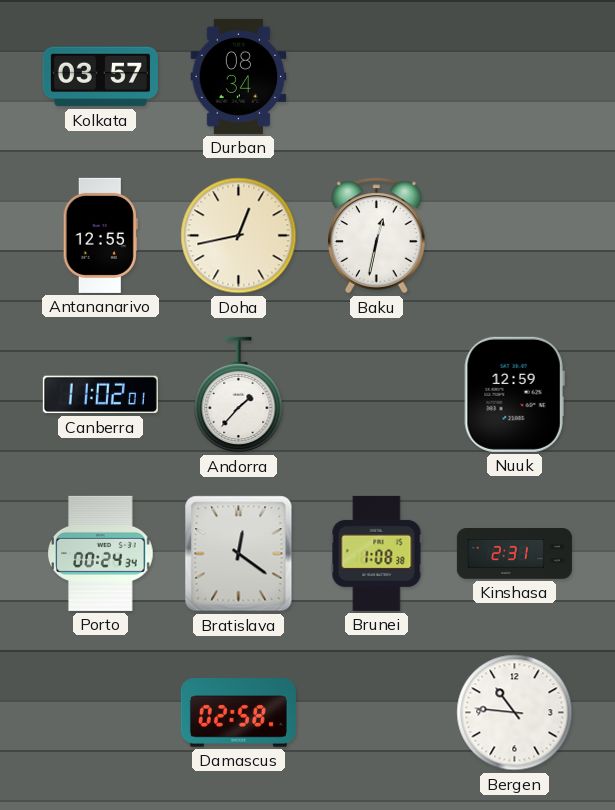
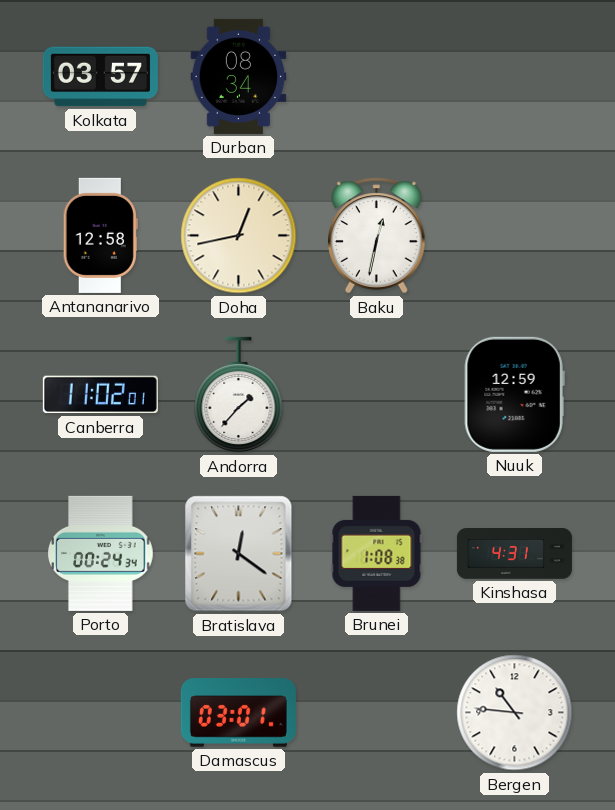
Antananarivo: 12:55 -> 12:58 (100, 235)
Kinshasa: 2:31 -> 4:31 (514, 554)
Damascus: 02:58 -> 03:01 (238, 713)
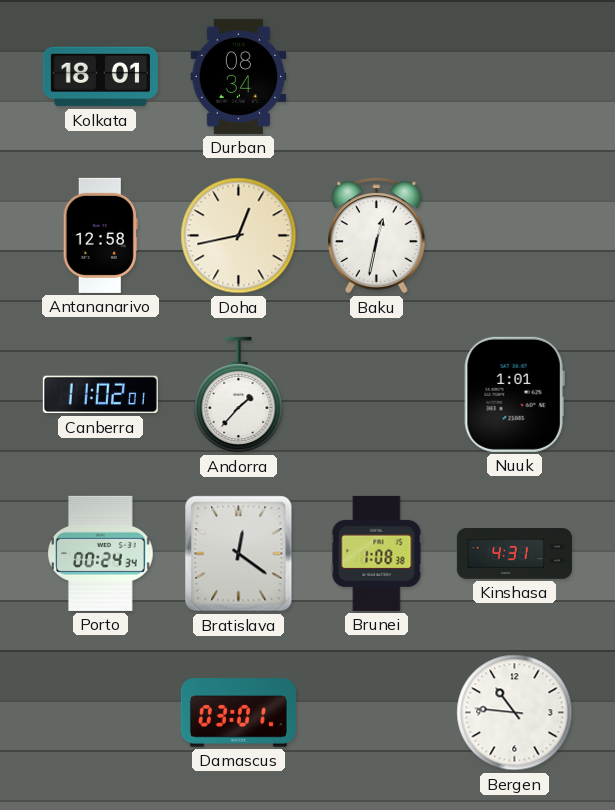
Kolkata: 03:57 -> 18:01 (100, 77)
Nuuk: 12:59 -> 1:01 (514, 394)
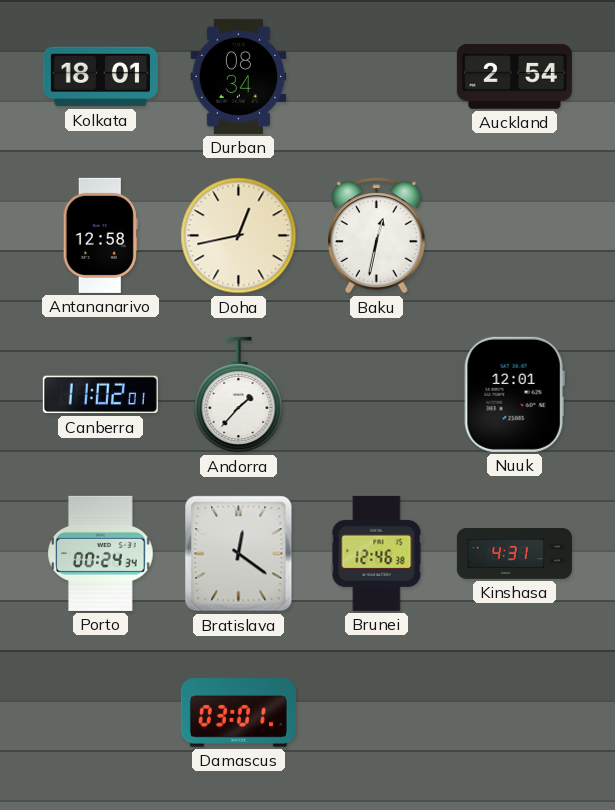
Auckland: none -> 2:54 (514, 76)
Nuuk: 1:01 -> 12:01 (514, 394)
Brunei: 1:08 -> 12:46 (377, 553)
Bergen: 10:46 -> none (515, 713)
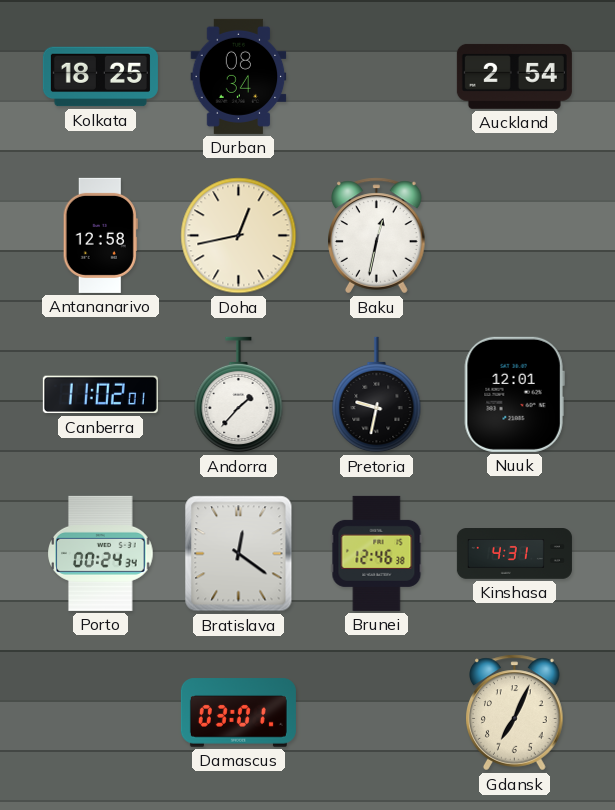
Kolkata: 18:01 -> 18:25 (100, 77)
Pretoria: none -> 9:32 (377, 395)
Gdansk: none -> 7:04 (515, 713)
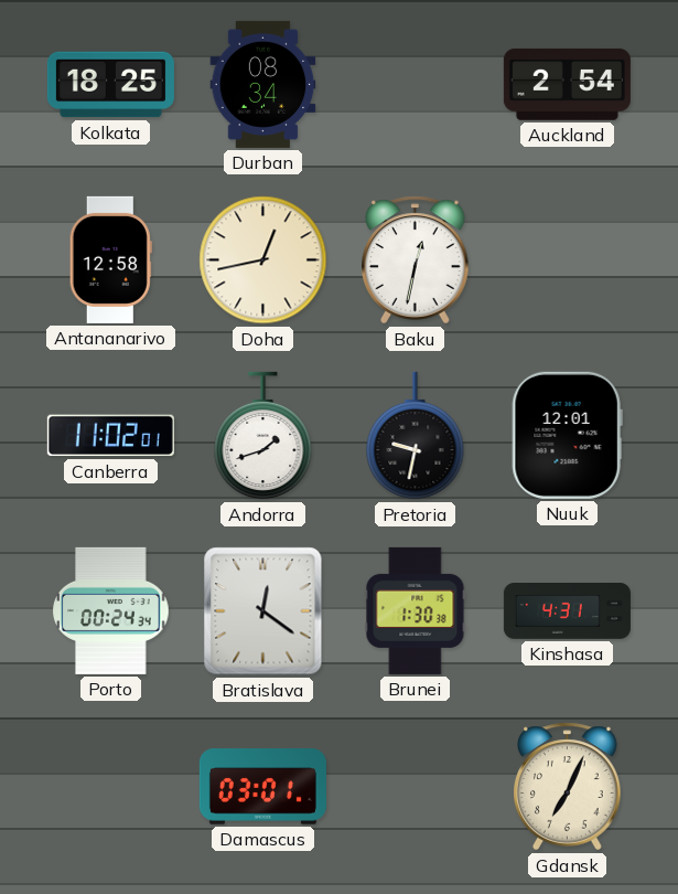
Andorra: 1:37 -> 1:42 (263, 436)
Brunei: 12:46 -> 1:30 (416, 610)
